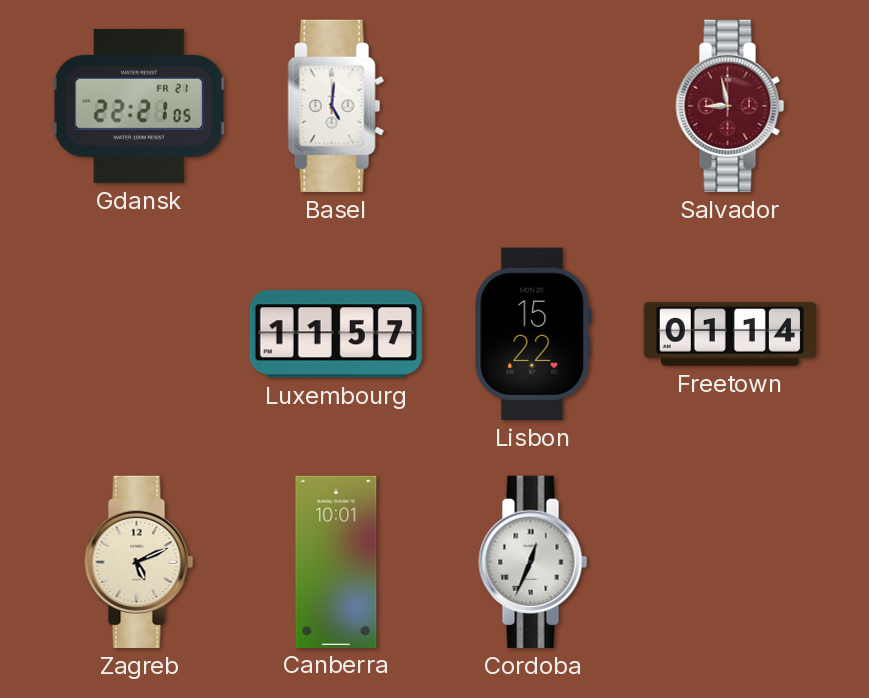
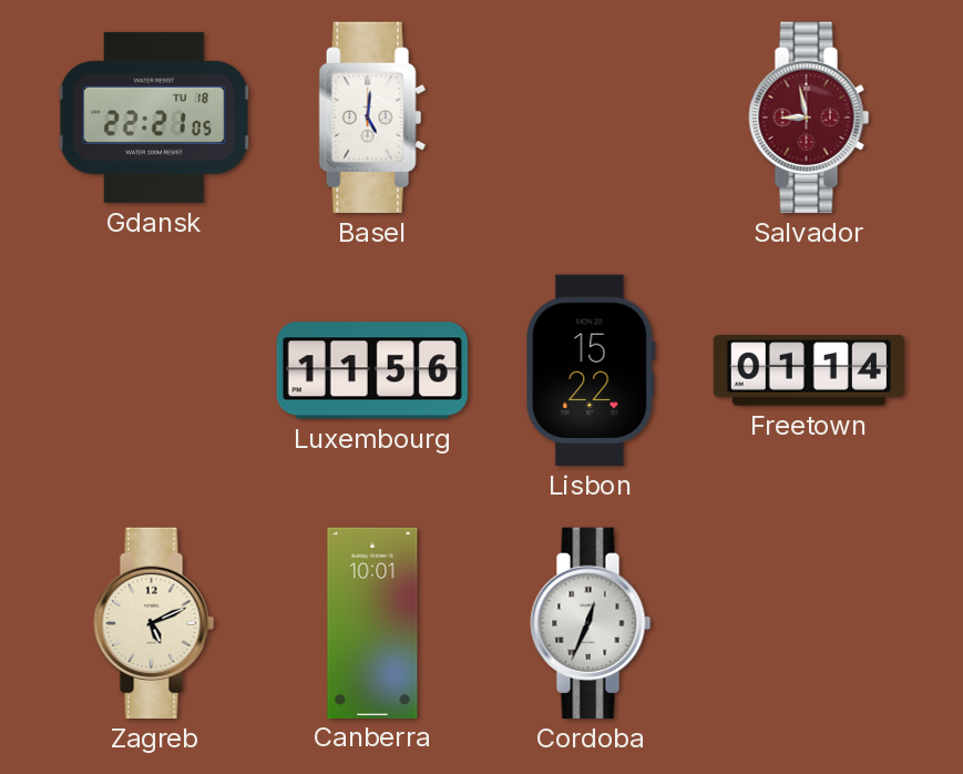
Gdansk date: FR 21 -> TU 18 (154, 118)
Luxembourg: 11:57 -> 11:56 (372, 370)
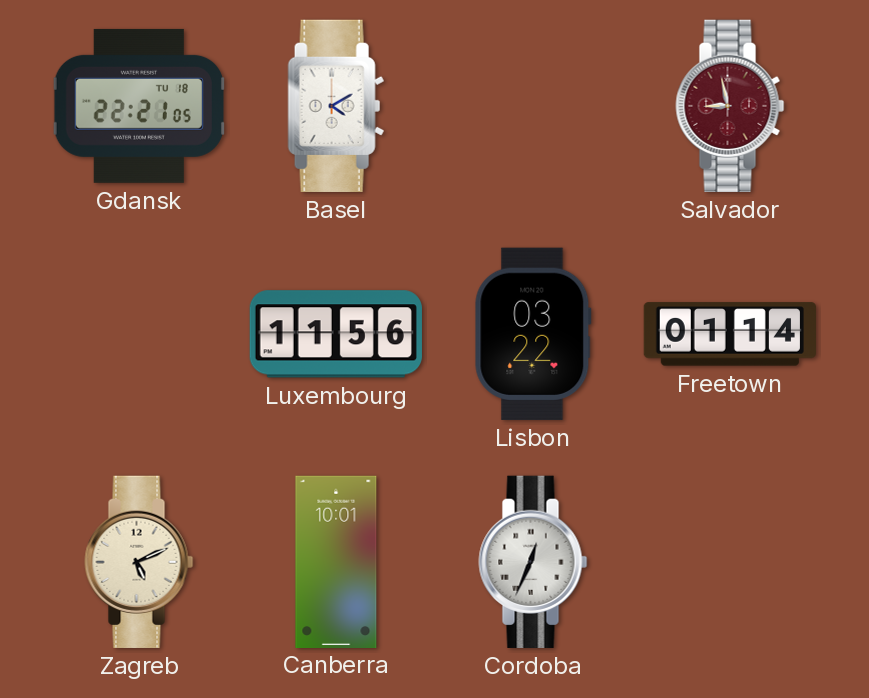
Basel: 5:01 -> 4:10 (336, 106)
Lisbon: 15:22 -> 03:22 (533, 334)
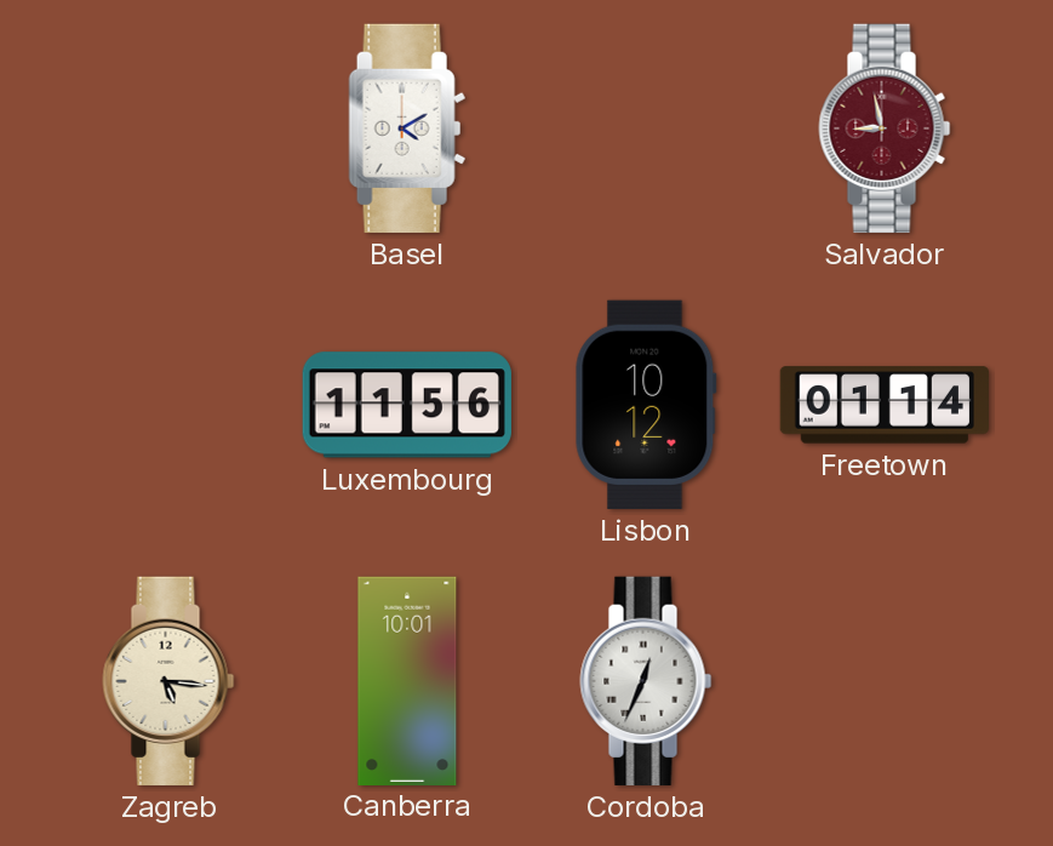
Gdansk: 22:21 -> none (139, 106)
Lisbon: 03:22 -> 10:12 (646, 405)
Zagreb: 5:11 -> 5:16 (168, 681)
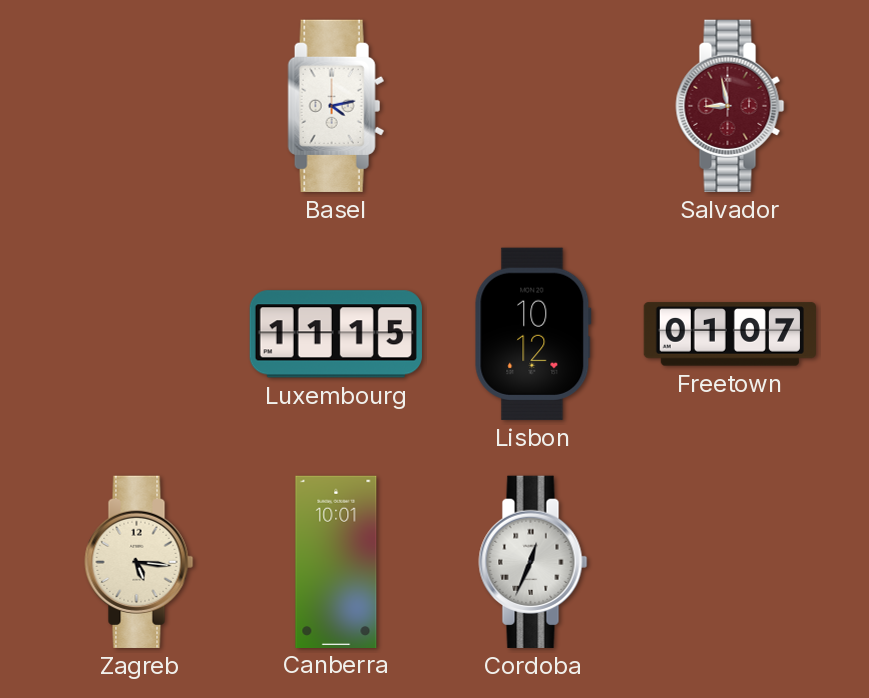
Basel: 4:10 -> 4:13 (336, 106)
Luxembourg: 11:56 -> 11:15 (336, 334)
Freetown: 01:14 -> 01:07 (729, 334)
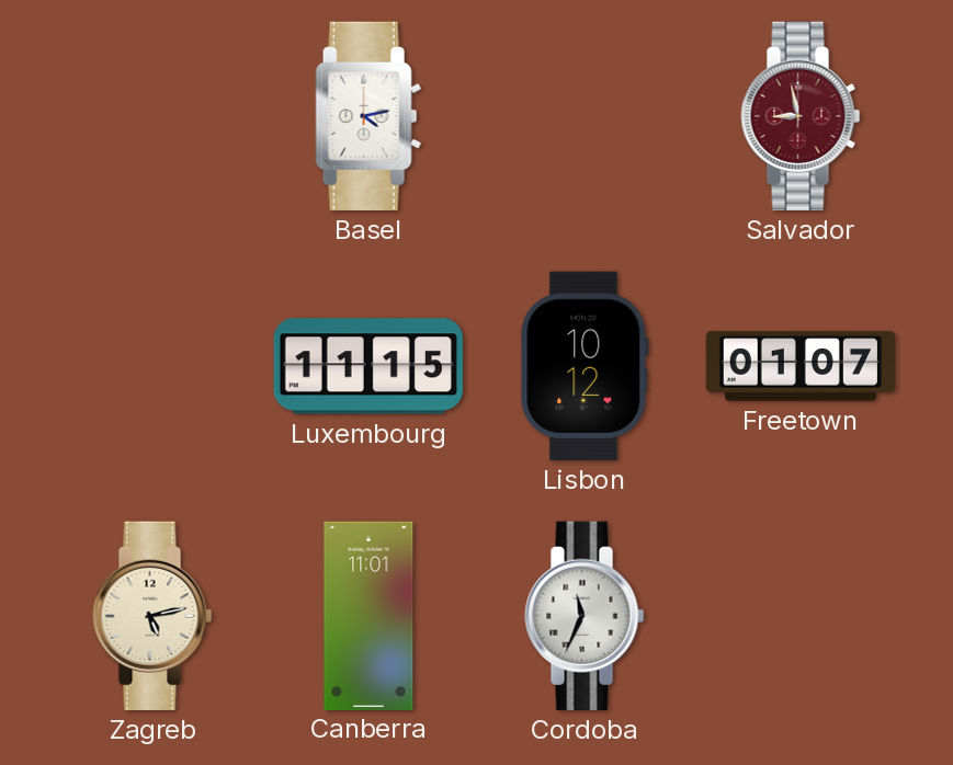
Zagreb: 5:16 -> 5:13 (152, 616)
Canberra: 10:01 -> 11:01 (368, 615)
Cordoba: 12:34 -> 11:34 (585, 616)
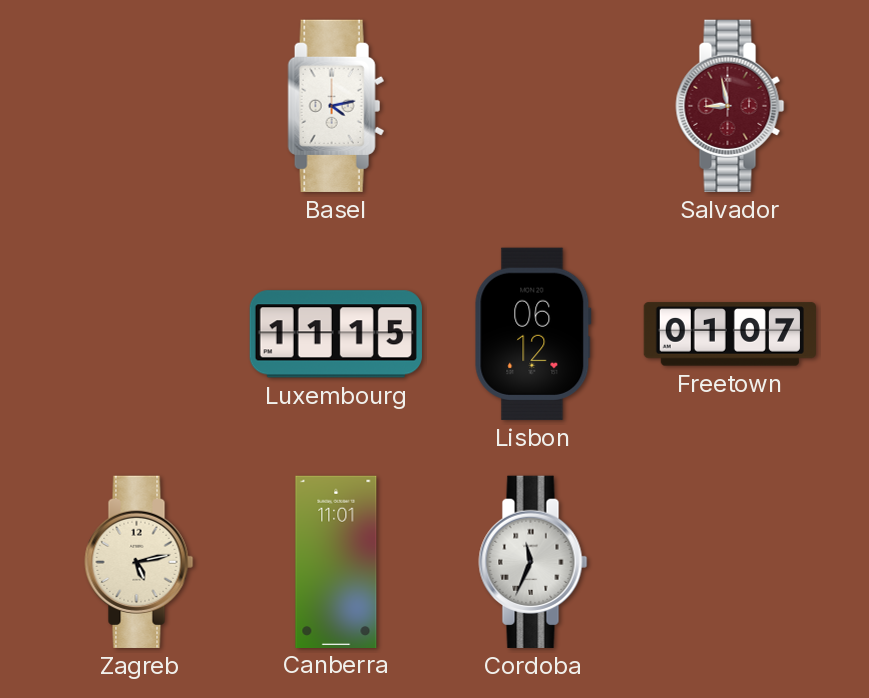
Lisbon: 10:12 -> 06:12 (533, 334)
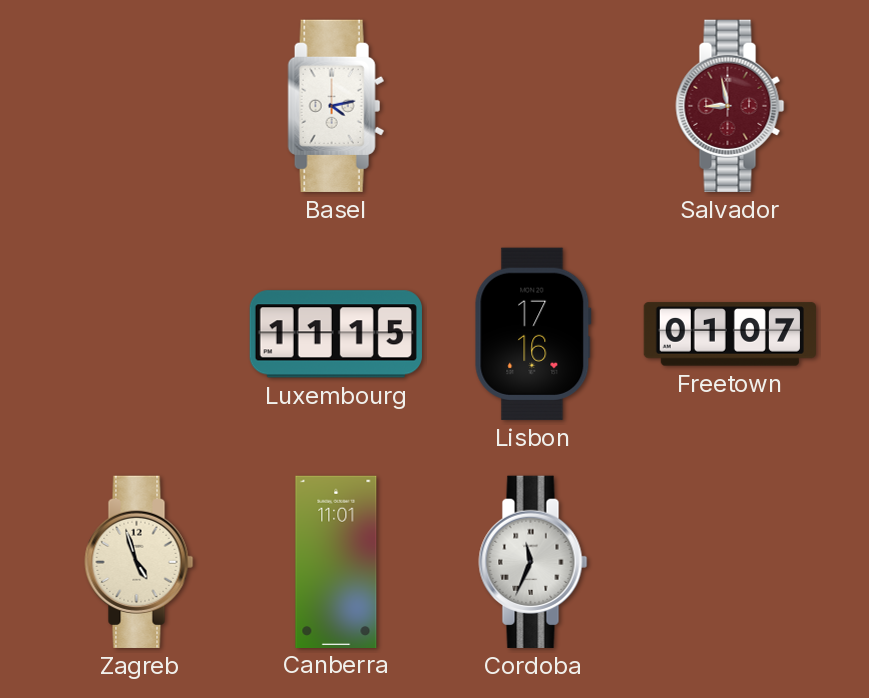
Lisbon: 06:12 -> 17:16 (533, 334)
Zagreb: 5:13 -> 4:57 (139, 562)
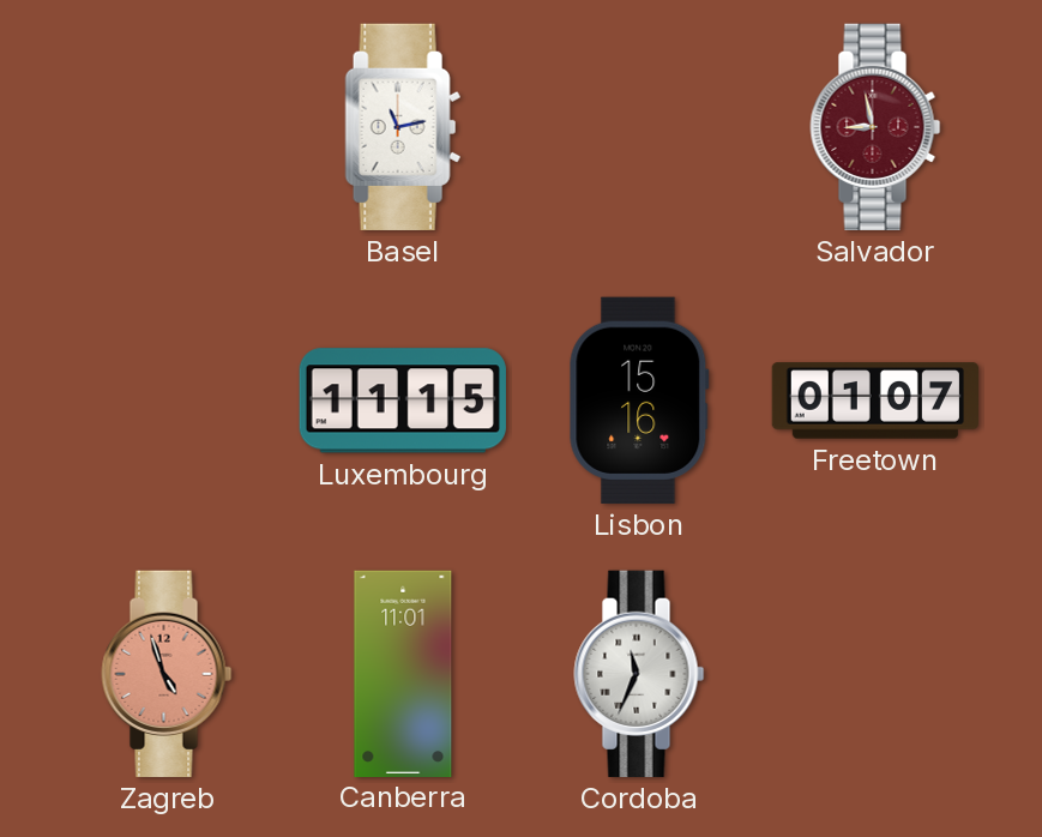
Basel: 4:13 -> 11:13 (403, 127)
Lisbon: 17:16 -> 15:16 (639, 401)
Zagreb dial: cream -> salmon (167, 674)
